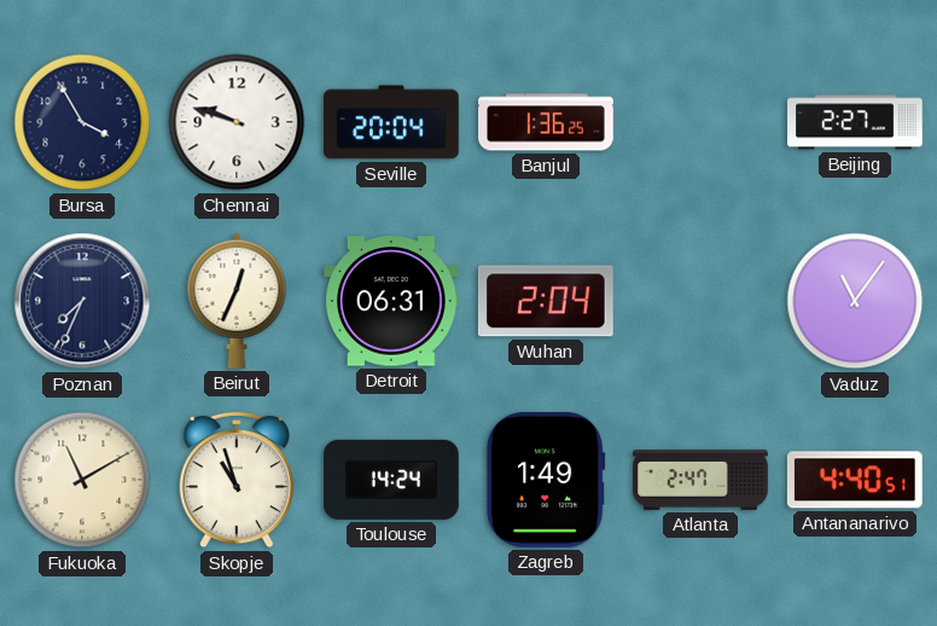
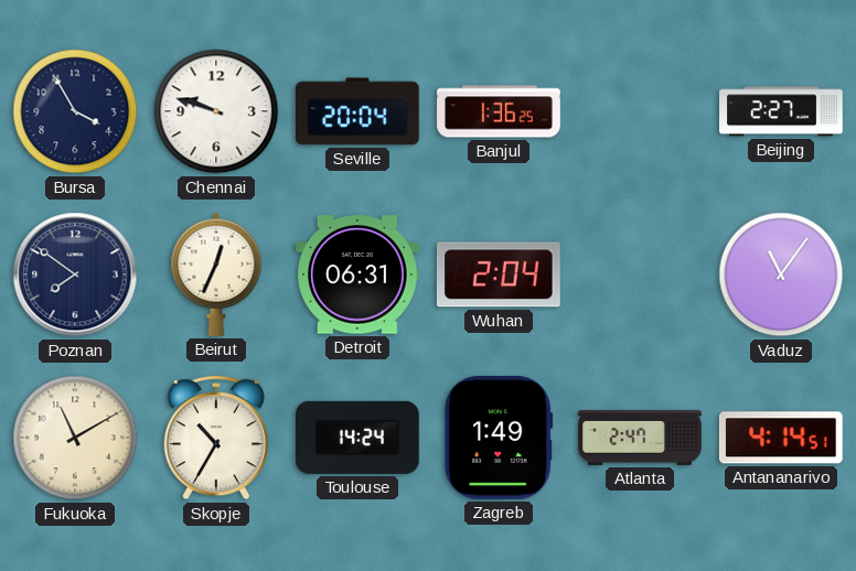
Poznan: 7:34 -> 7:51 (75, 274)
Skopje: 10:57 -> 10:35 (216, 438)
Antananarivo: 4:40 -> 4:14 (781, 438)
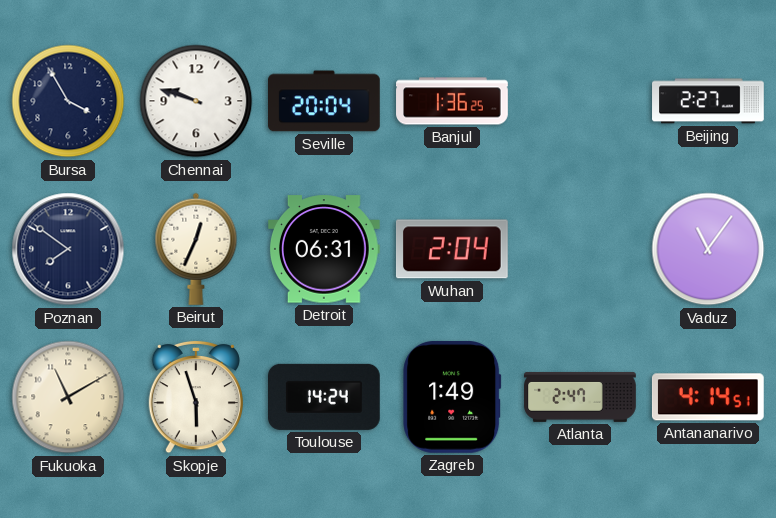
Skopje: 10:35 -> 5:57 (196, 397)
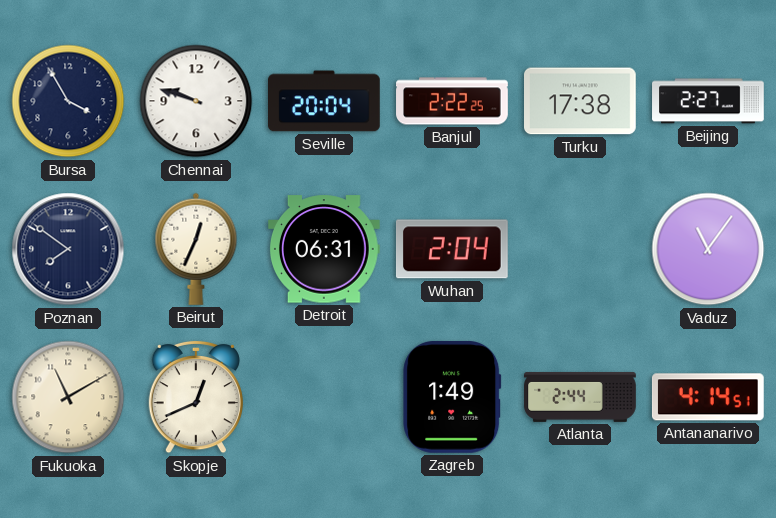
Banjul: 1:36 -> 2:22 (452, 101)
Turku: none -> 17:38 (581, 101)
Skopje: 5:57 -> 12:41 (196, 397)
Toulouse: 14:24 -> none (325, 397)
Atlanta: 2:47 -> 2:44 (580, 397)
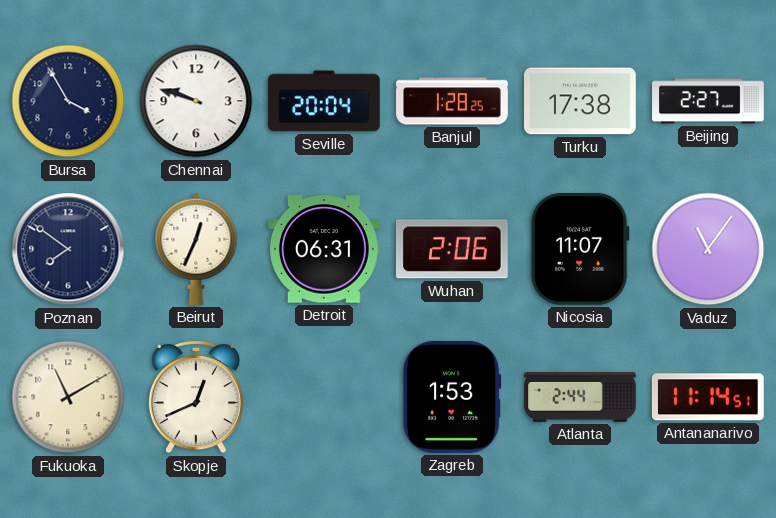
Banjul: 2:22 -> 1:28 (452, 101)
Wuhan: 2:04 -> 2:06 (452, 249)
Nicosia: none -> 11:07 (580, 249)
Zagreb: 1:49 -> 1:53 (452, 397)
Antananarivo: 4:14 -> 11:14 (708, 397)
